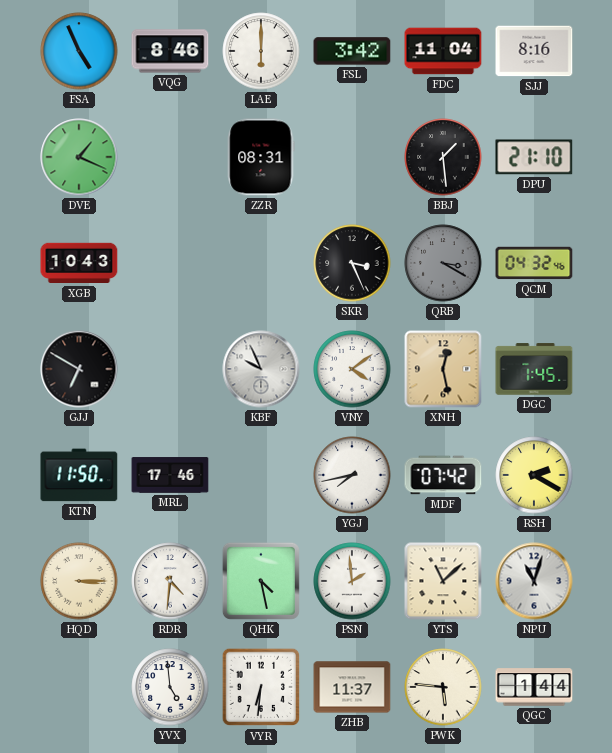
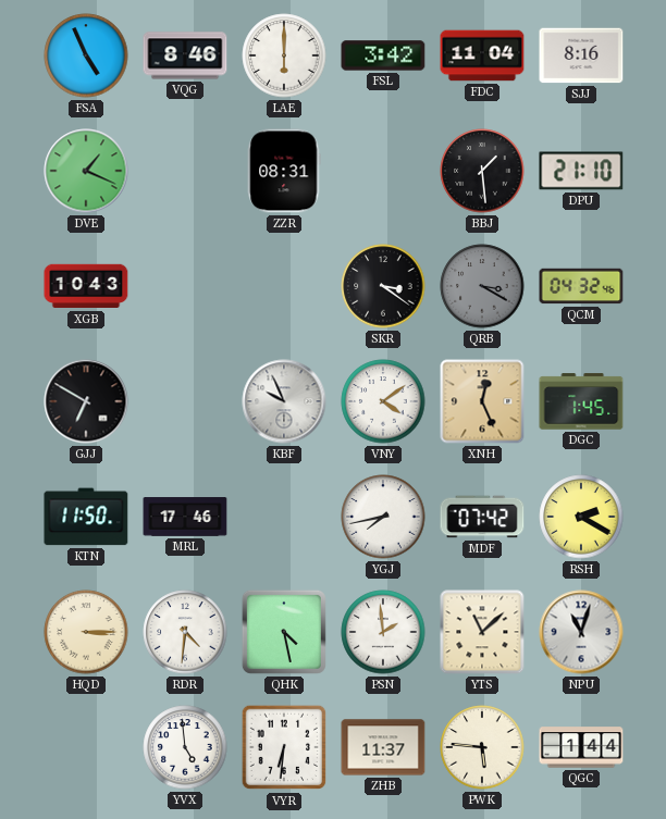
SKR: 3:26 -> 3:21 (383, 286)
XNH: 12:28 -> 12:26 (482, 401)
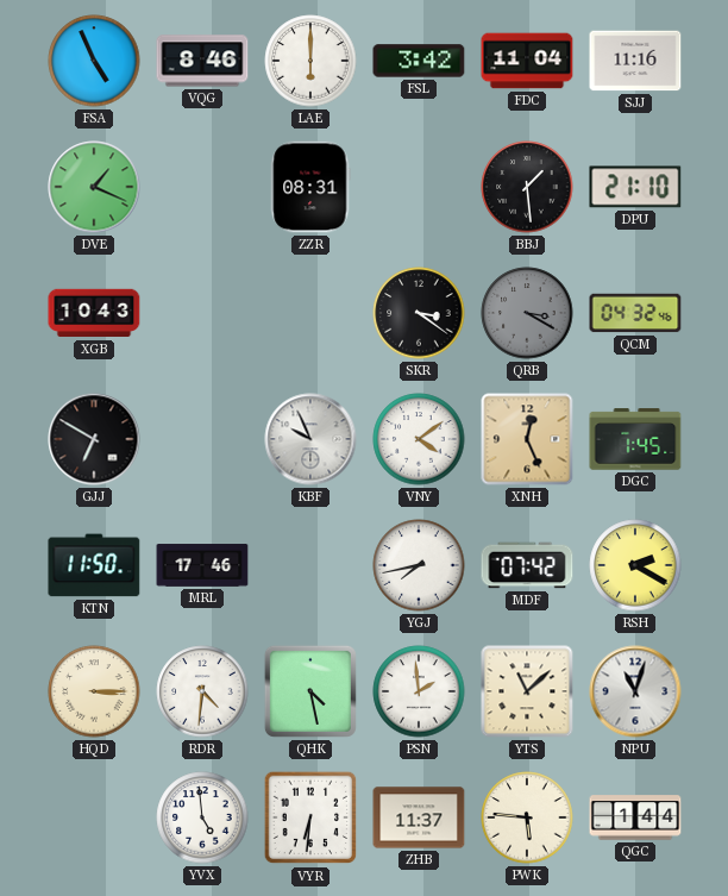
SJJ: 8:16 -> 11:16 (635, 61)
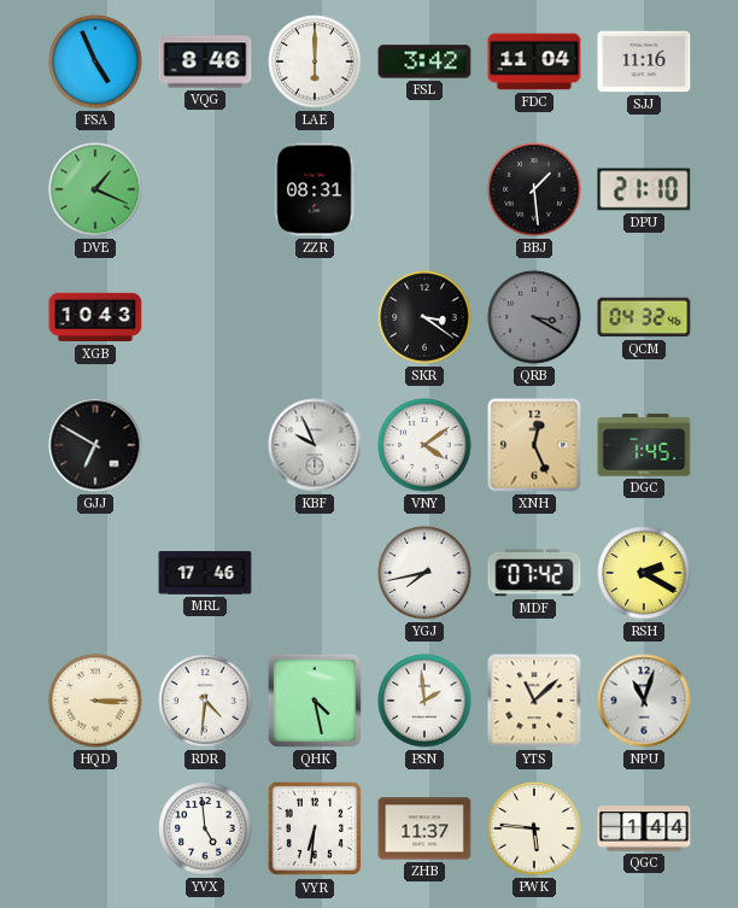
KTN: 11:50 -> none (94, 565)
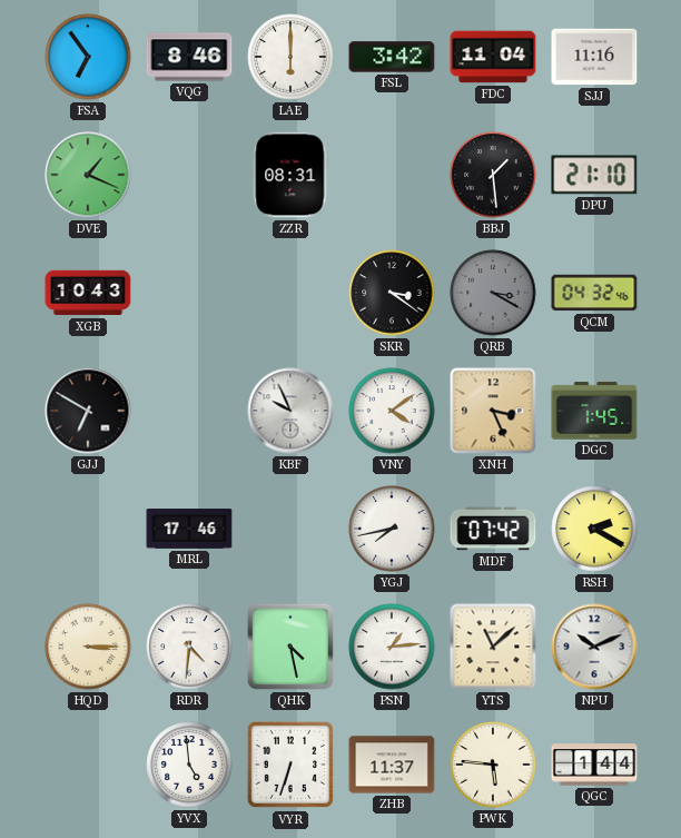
FSA: 4:56 -> 6:54 (88, 57)
XNH: 12:26 -> 3:26 (493, 411)
PSN: 1:59 -> 1:14 (392, 647)
NPU: 11:03 -> 10:11 (594, 647)
VYR: 6:31 -> 6:33 (290, 765)
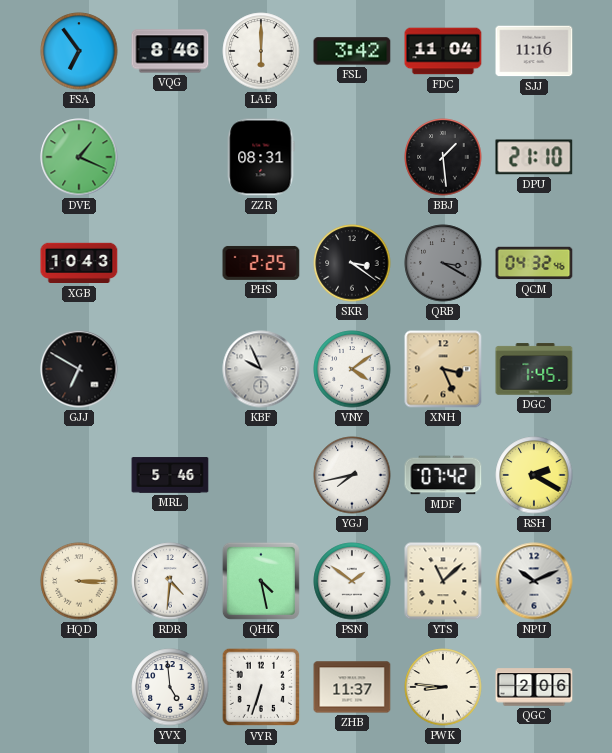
PHS: none -> 2:25 (261, 263)
MRL: 17:46 -> 5:46 (170, 475)
PSN: 1:14 -> 1:51 (352, 581)
PWK: 5:46 -> 8:46 (443, 687)
QGC: 1:44 -> 2:06 (534, 687)
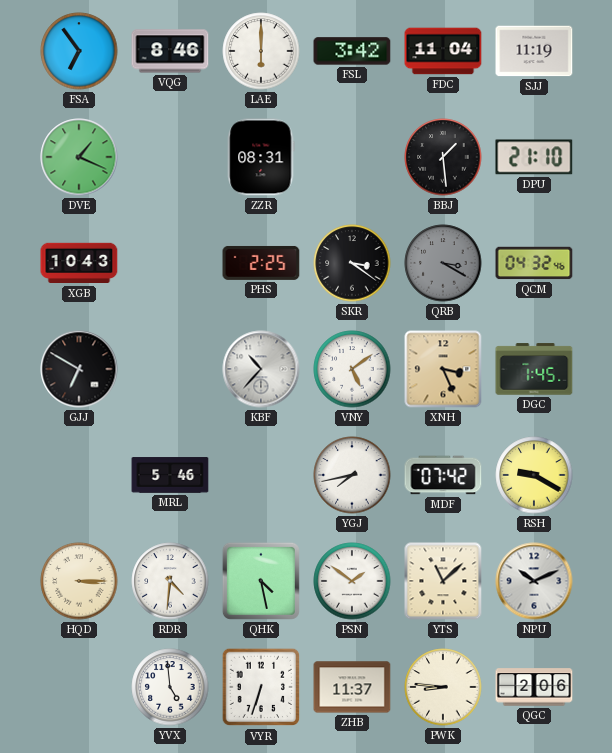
SJJ: 11:16 -> 11:19 (534, 51)
KBF: 9:56 -> 10:37 (261, 369)
VNY: 4:09 -> 5:09 (352, 369)
RSH: 2:20 -> 9:20 (534, 475)
